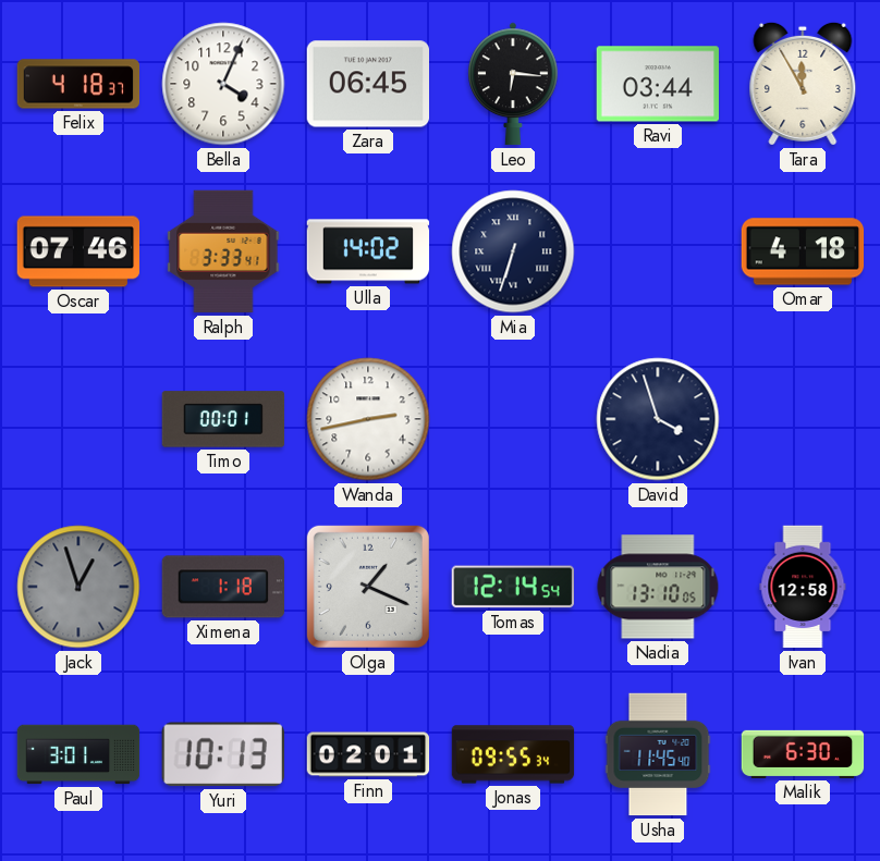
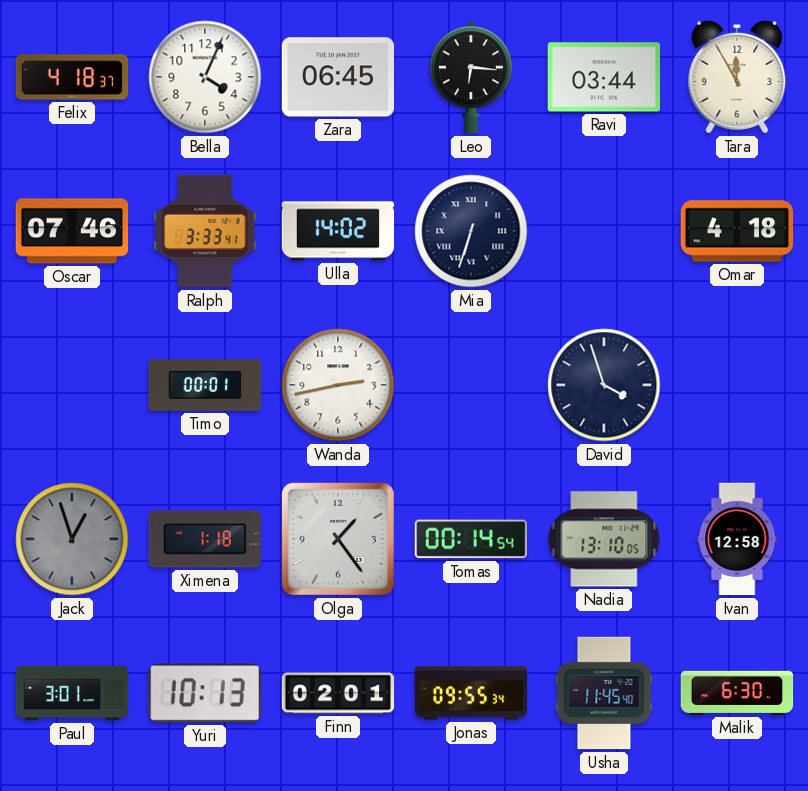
Olga: 1:19 -> 1:24 (338, 539)
Tomas: 12:14 -> 00:14 (470, 539)
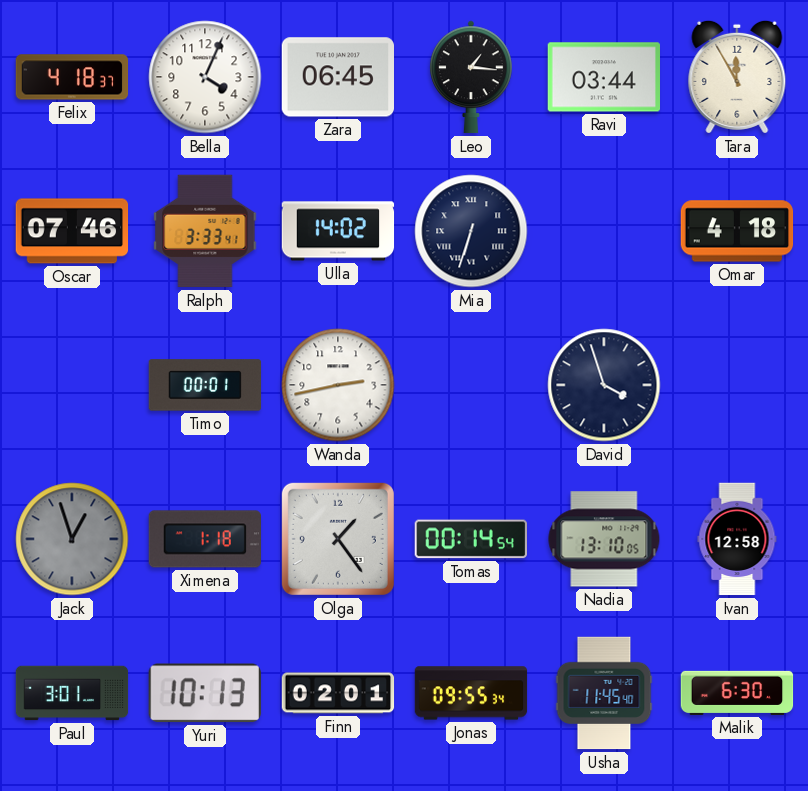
Leo: 6:16 -> 1:16 (471, 77)
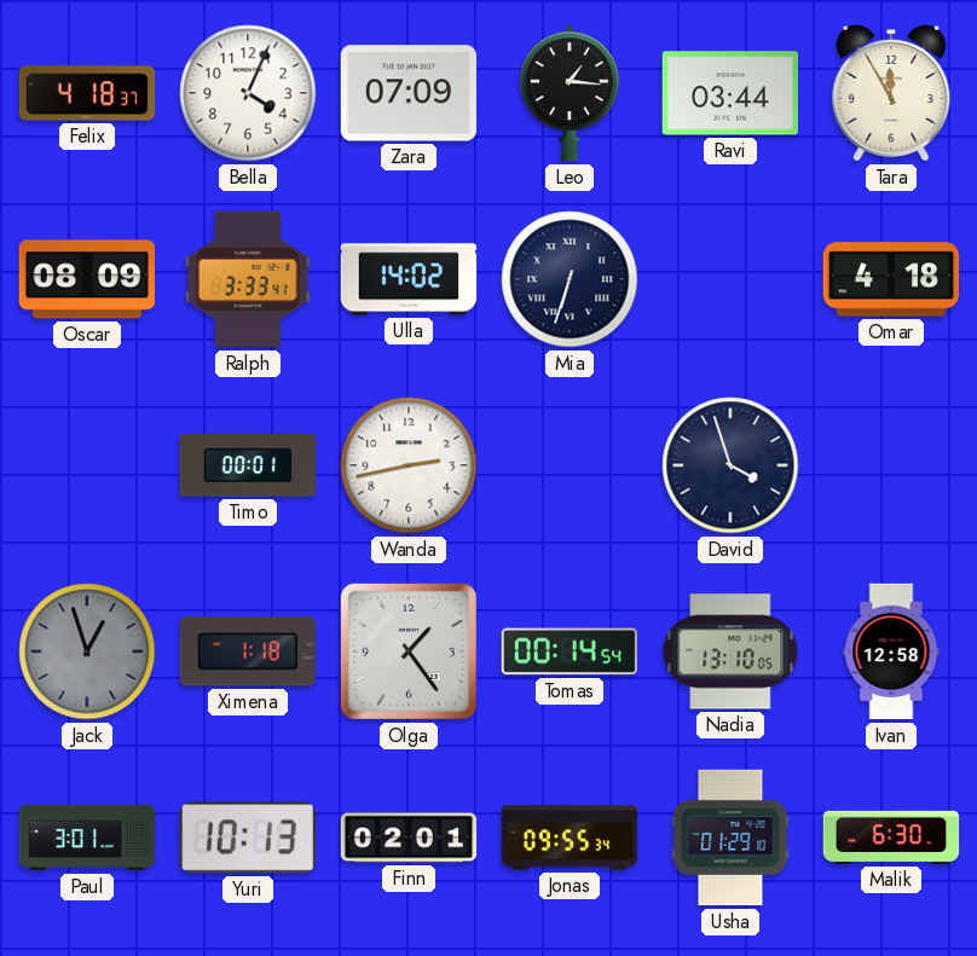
Zara: 06:45 -> 07:09 (407, 93)
Oscar: 07:46 -> 08:09 (87, 279)
Usha: 11:45 -> 01:29 (730, 838)
